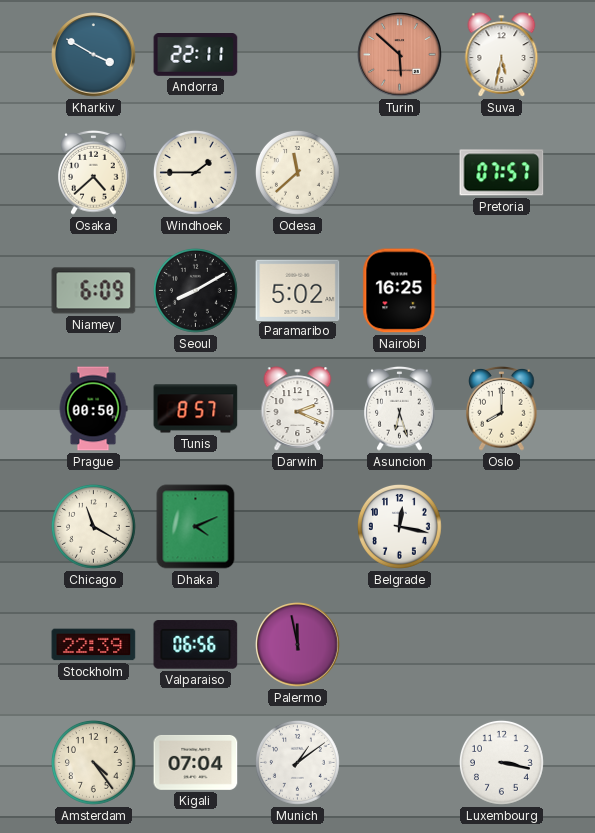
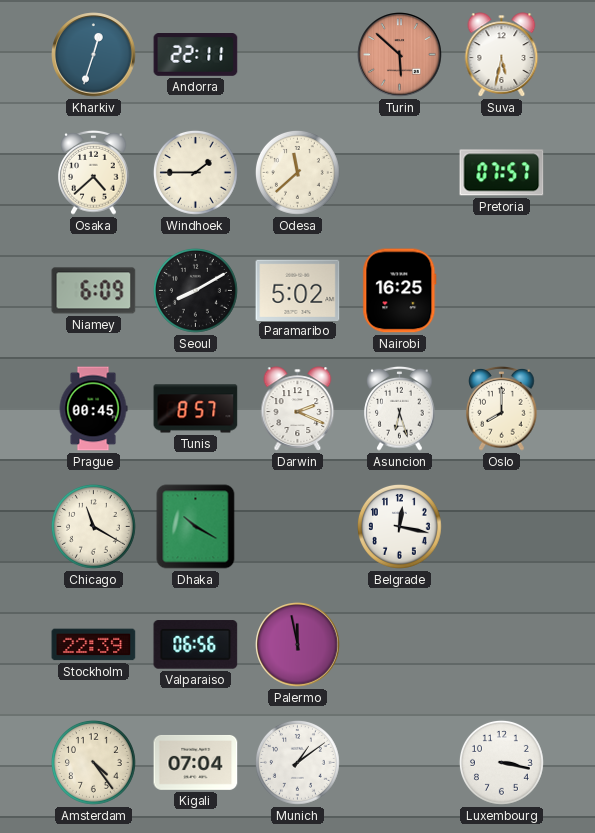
Kharkiv: 3:50 -> 12:33 (94, 55)
Prague: 00:50 -> 00:45 (93, 409)
Dhaka: 4:11 -> 10:20 (196, 527)
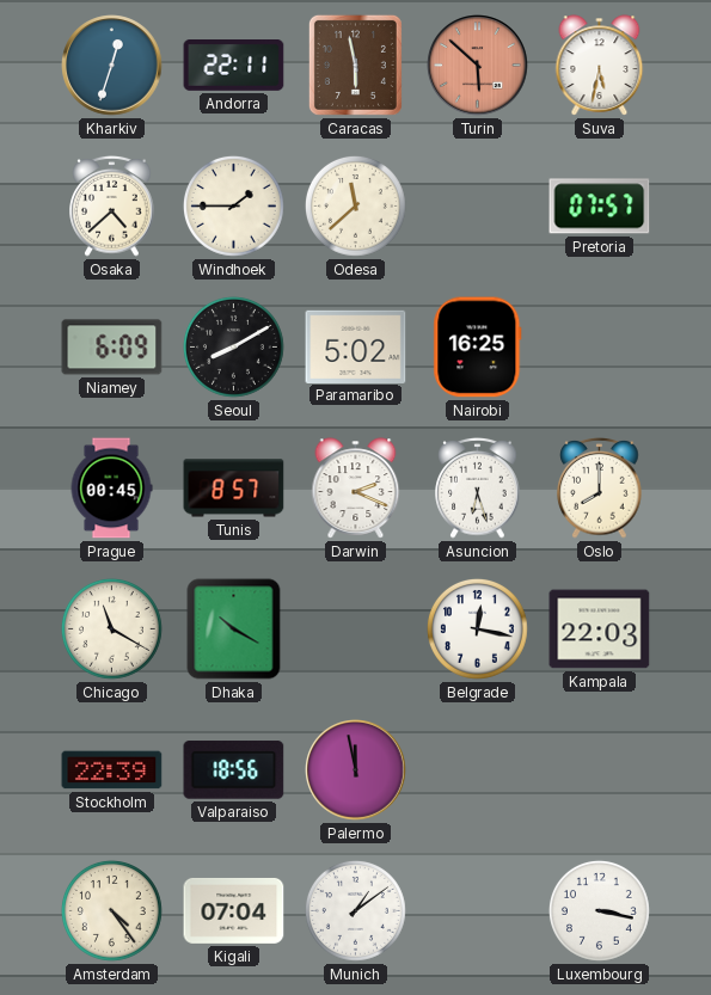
Caracas: none -> 5:58 (355, 65)
Kampala: none -> 22:03 (600, 629)
Valparaiso: 06:56 -> 18:56 (234, 770)
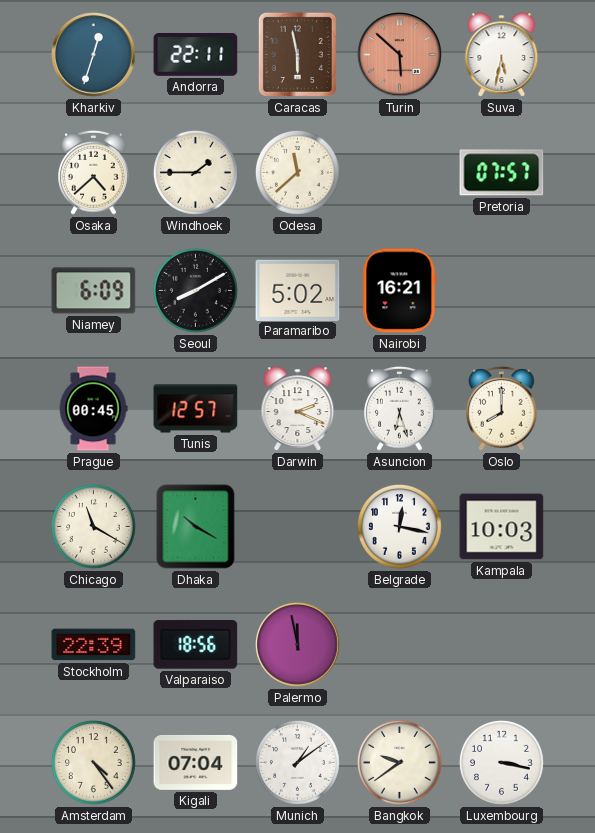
Nairobi: 16:25 -> 16:21 (400, 291)
Tunis: 8:57 -> 12:57 (196, 409)
Kampala: 22:03 -> 10:03 (502, 527)
Bangkok: none -> 9:39 (399, 762)
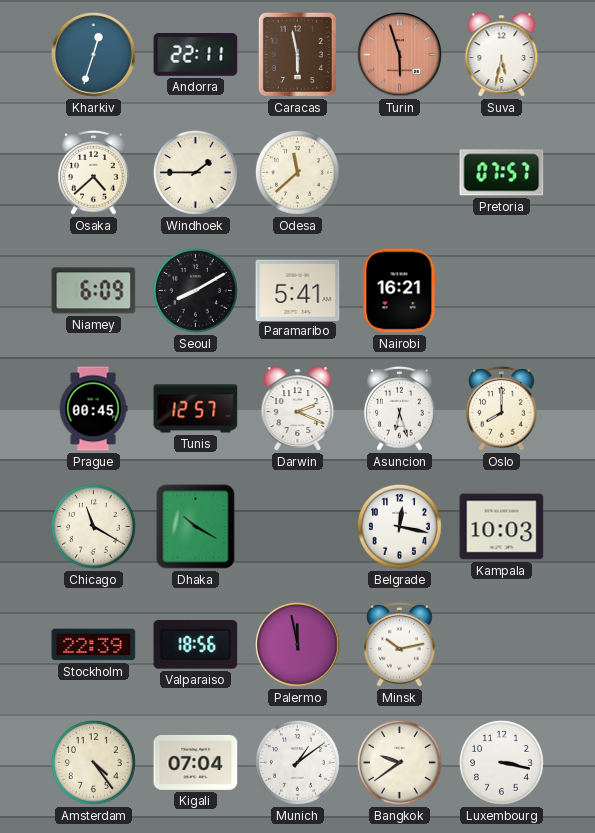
Turin: 5:52 -> 5:57 (400, 55)
Paramaribo: 5:02 -> 5:41 (298, 290)
Minsk: none -> 10:13 (400, 645)
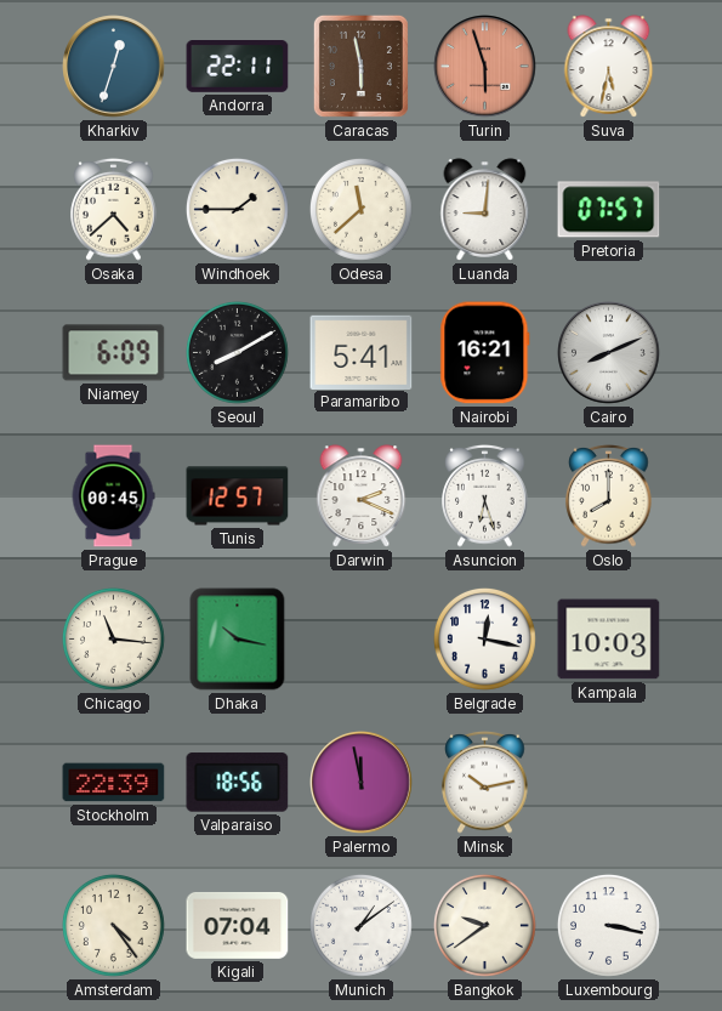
Luanda: none -> 9:01 (485, 210)
Cairo: none -> 8:11 (609, 353)
Chicago: 11:20 -> 11:16 (113, 638)
Dhaka: 10:20 -> 10:17 (238, 640)
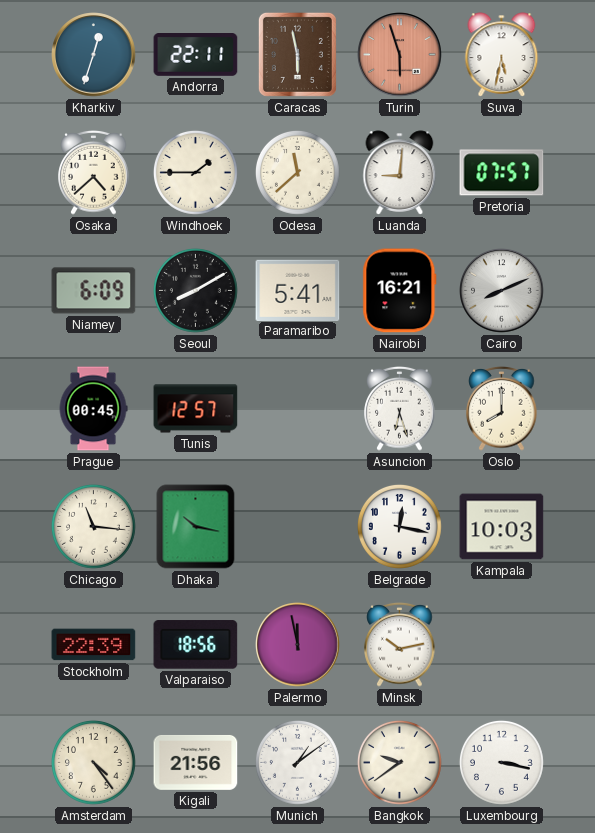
Darwin: 2:19 -> none (362, 496)
Kigali: 07:04 -> 21:56 (196, 762)
